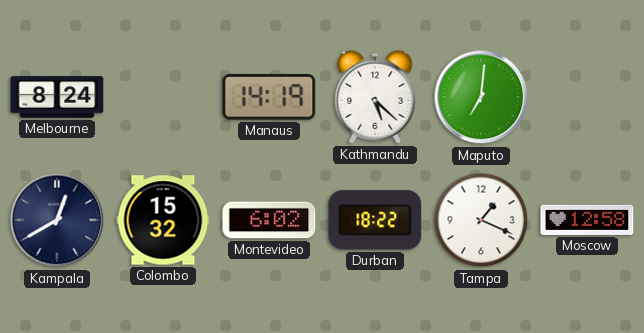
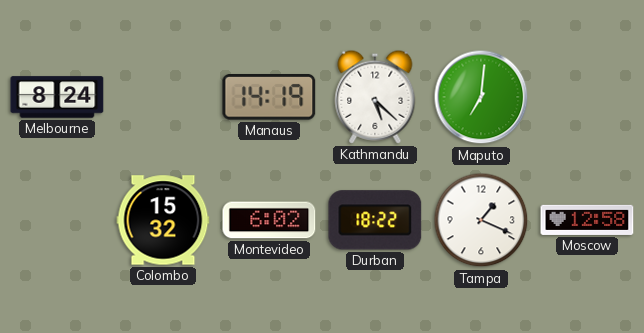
Kampala: 12:40 -> none (57, 220)
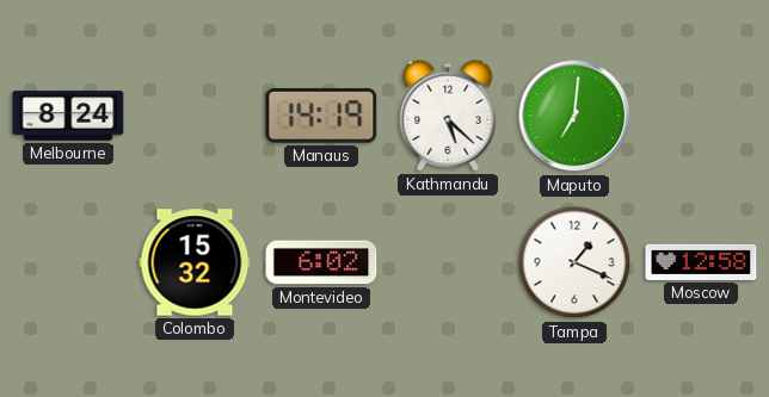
Durban: 18:22 -> none (375, 220)
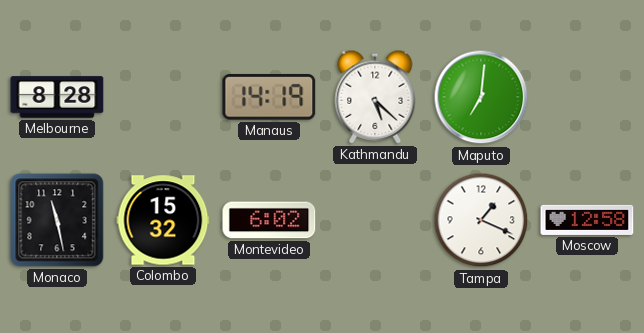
Melbourne: 8:24 -> 8:28 (57, 97)
Monaco: none -> 11:28 (57, 220)
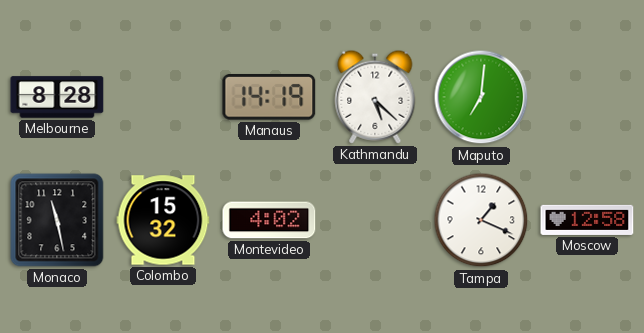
Montevideo: 6:02 -> 4:02 (269, 220)
